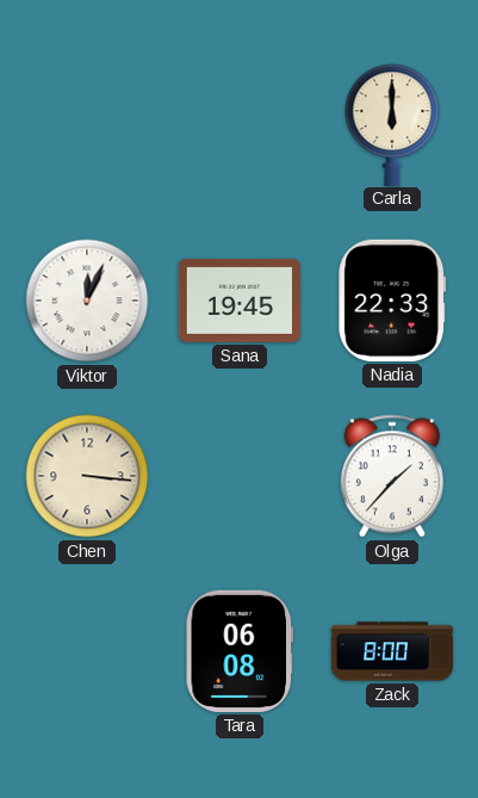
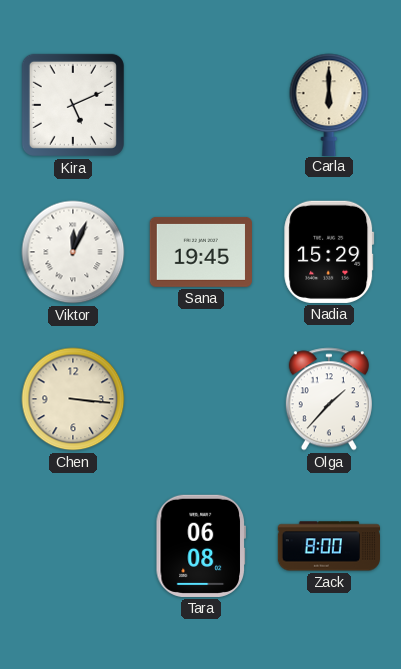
Kira: none -> 5:11 (73, 105)
Nadia: 22:33 -> 15:29 (329, 252)
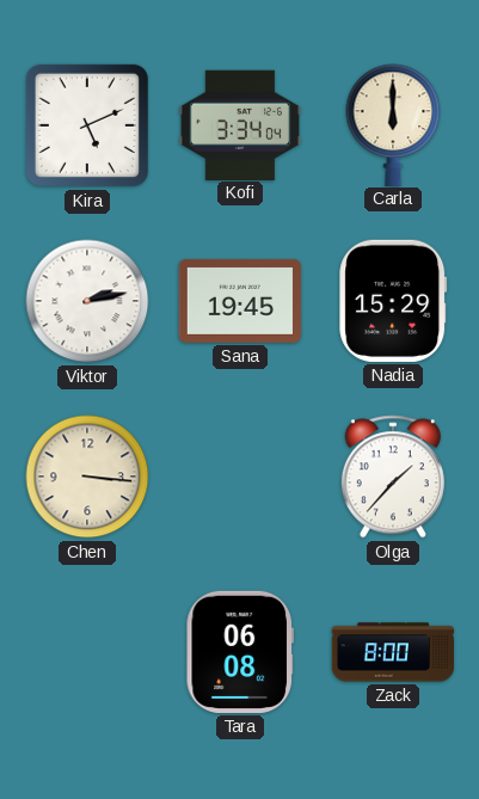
Kofi: none -> 3:34 (240, 124)
Viktor: 12:04 -> 2:13 (87, 301)
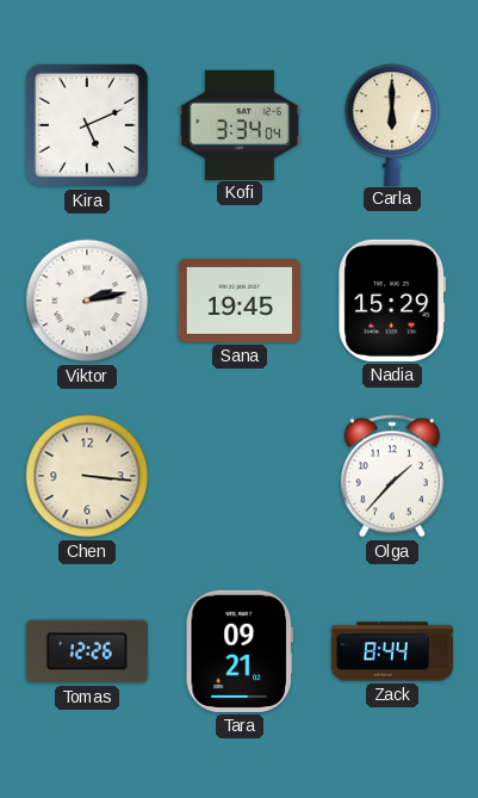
Tomas: none -> 12:26 (87, 651)
Tara: 06:08 -> 09:21 (240, 651)
Zack: 8:00 -> 8:44 (391, 651)
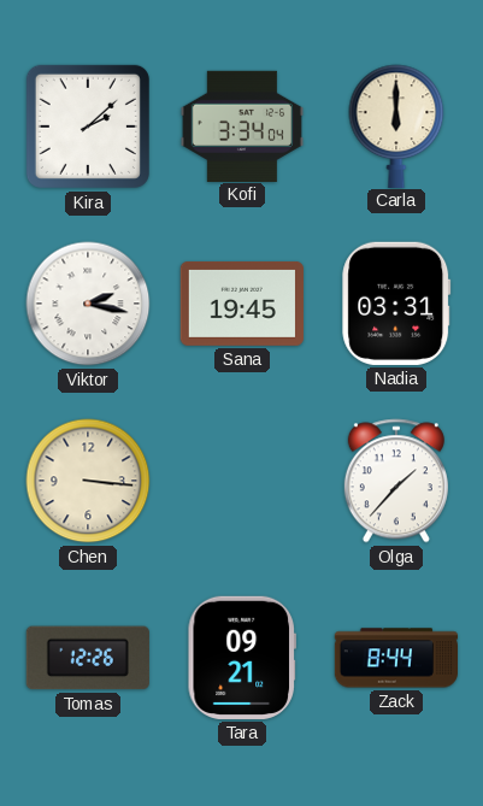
Kira: 5:11 -> 2:08 (88, 127)
Viktor: 2:13 -> 2:17 (88, 304)
Nadia: 15:29 -> 03:31 (396, 304)
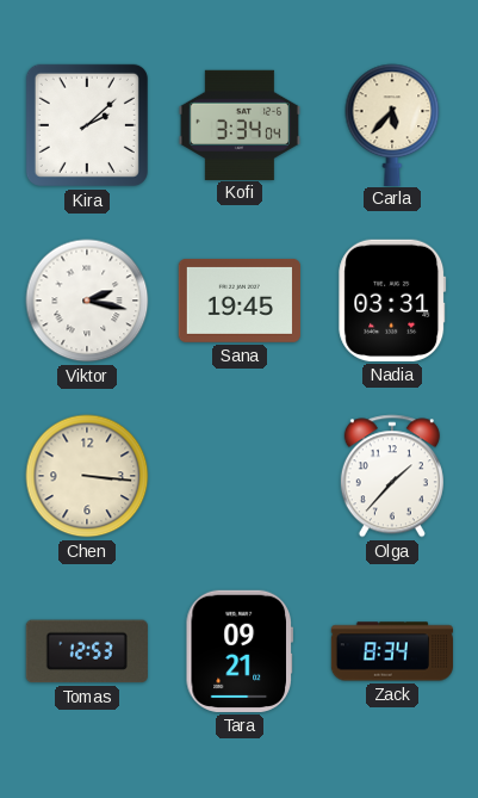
Carla: 6:00 -> 5:37 (392, 124)
Tomas: 12:26 -> 12:53 (87, 651)
Zack: 8:44 -> 8:34 (391, 651)
